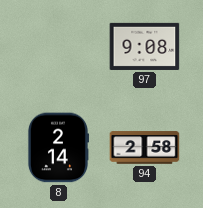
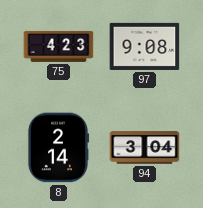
75: none -> 4:23 (59, 46)
94: 2:58 -> 3:04 (145, 148)
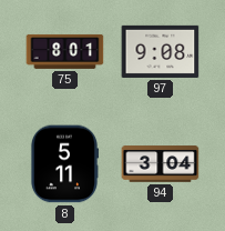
75: 4:23 -> 8:01 (65, 51)
8: 2:14 -> 5:11 (63, 164)
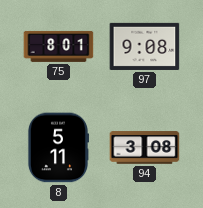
94: 3:04 -> 3:08 (145, 148)
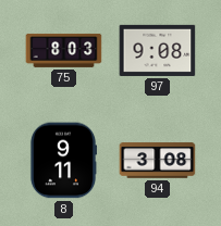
75: 8:01 -> 8:03 (64, 50)
8: 5:11 -> 9:11 (62, 161)
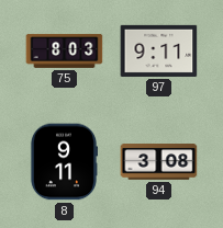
97: 9:08 -> 9:11 (159, 50)
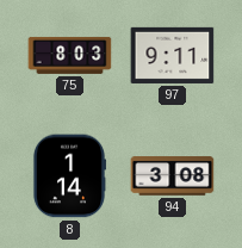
8: 9:11 -> 1:14 (68, 176)
